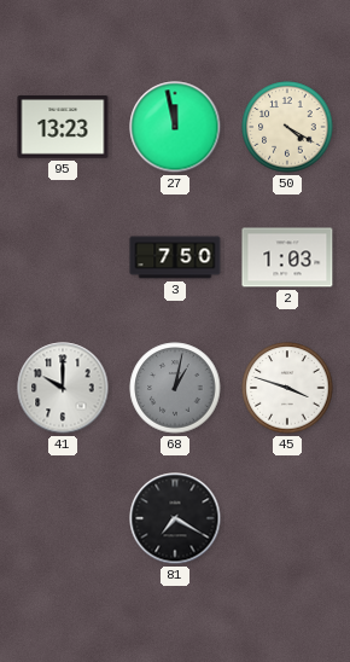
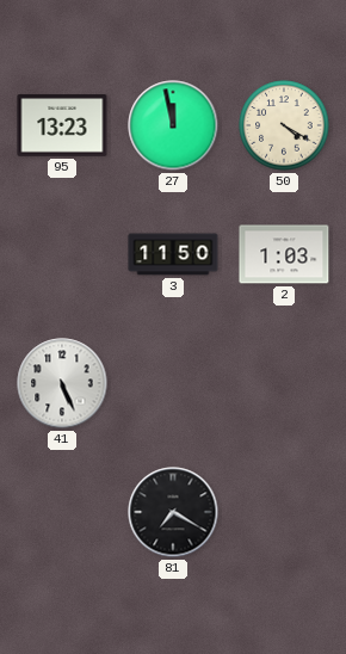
3: 7:50 -> 11:50 (173, 254)
41: 10:00 -> 5:26 (62, 383)
68: 1:02 -> none (175, 388)
45: 3:48 -> none (287, 388)
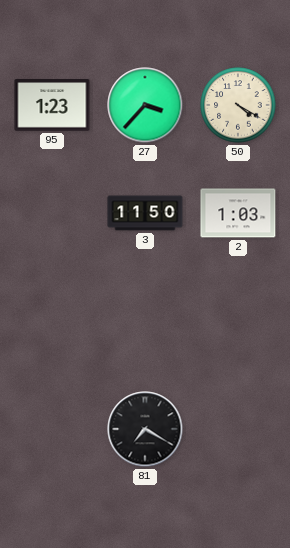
95: 13:23 -> 1:23 (52, 106)
27: 11:58 -> 3:37 (145, 105)
41: 5:26 -> none (62, 383)
